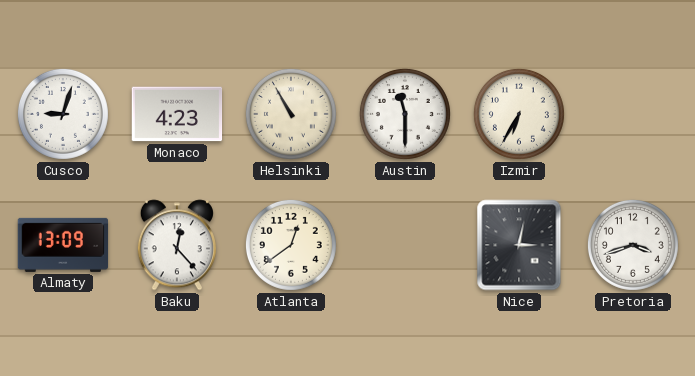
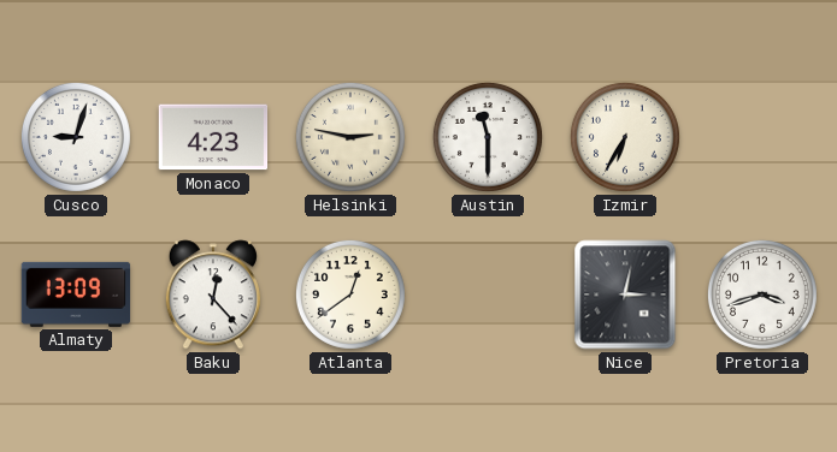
Helsinki: 10:55 -> 2:47 (350, 137)
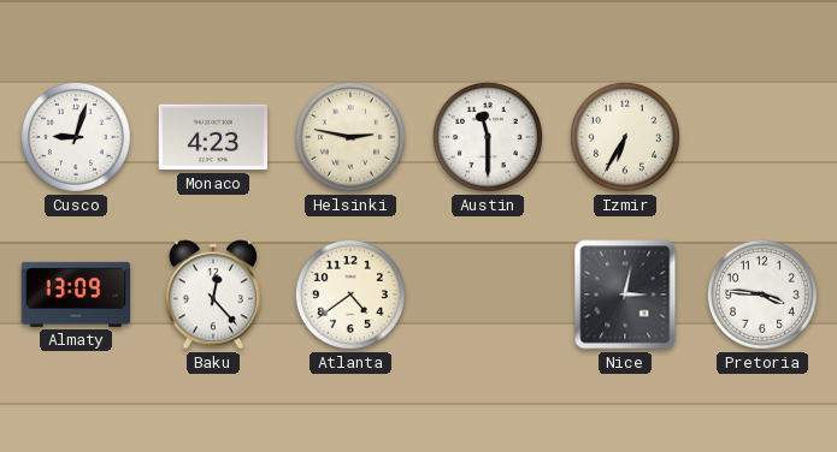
Atlanta: 12:39 -> 4:39 (350, 295)
Pretoria: 3:42 -> 3:46 (762, 295)
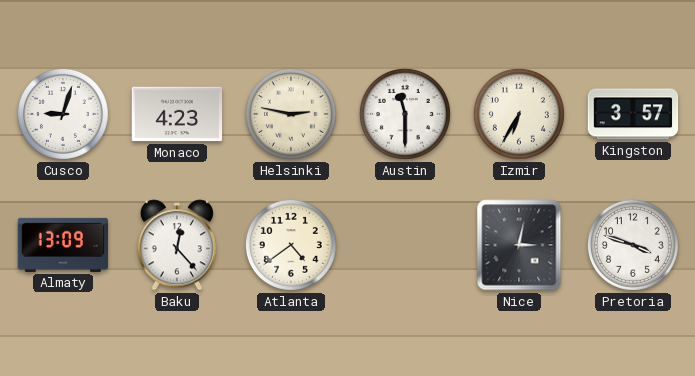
Kingston: none -> 3:57 (633, 114)
Pretoria: 3:46 -> 3:48 (633, 245)
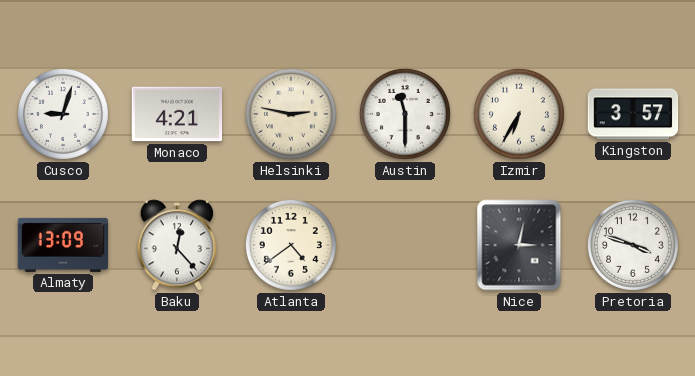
Monaco: 4:23 -> 4:21 (177, 114)
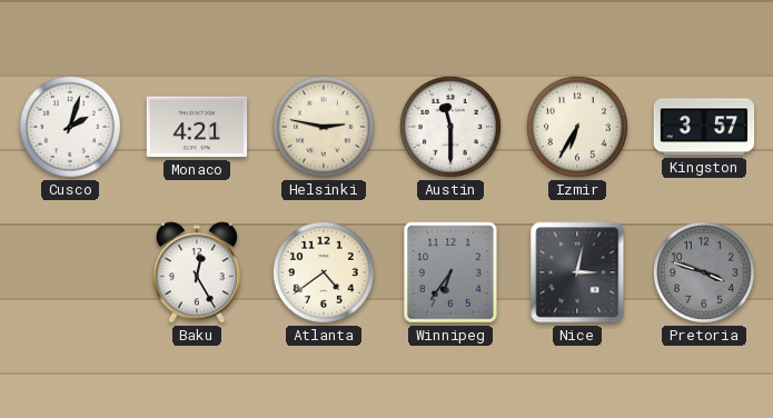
Cusco: 9:03 -> 2:03 (70, 127)
Almaty: 13:09 -> none (63, 245)
Baku: 12:23 -> 12:25 (197, 272)
Winnipeg: none -> 6:36 (450, 272)
Pretoria dial: white -> grey (704, 272)
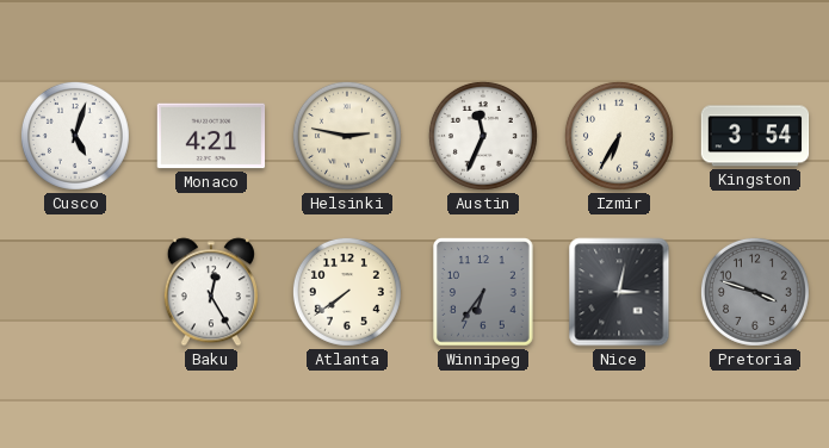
Cusco: 2:03 -> 5:03 (75, 136)
Austin: 11:30 -> 11:34 (483, 136)
Kingston: 3:57 -> 3:54 (755, 136)
Atlanta: 4:39 -> 7:39 (347, 292)
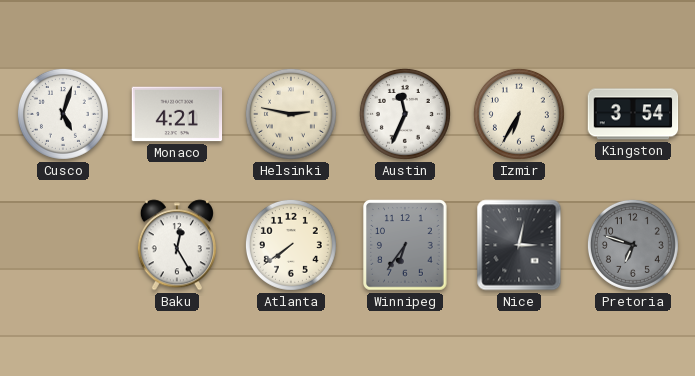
Pretoria: 3:48 -> 6:48 (633, 245)
